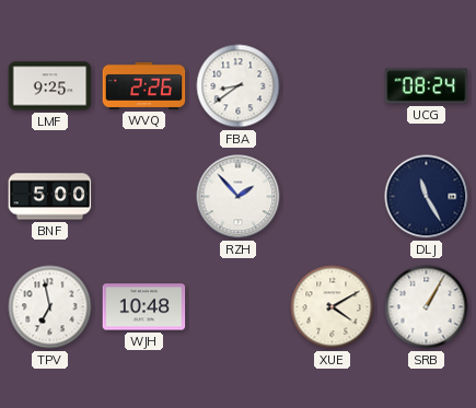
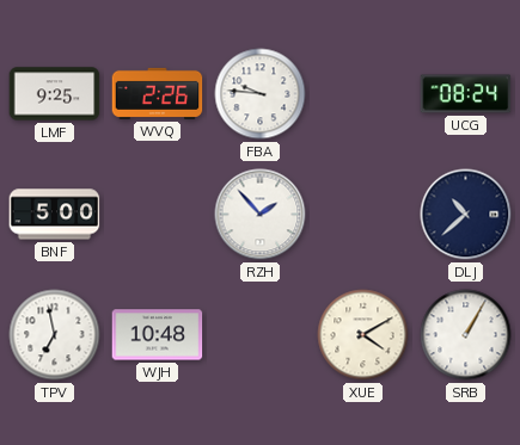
FBA: 8:39 -> 9:46 (261, 94)
DLJ: 11:25 -> 10:38 (466, 215)
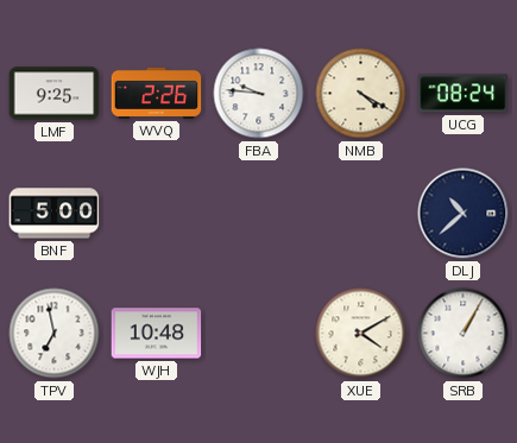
NMB: none -> 4:20 (361, 94)
RZH: 1:53 -> none (261, 215)
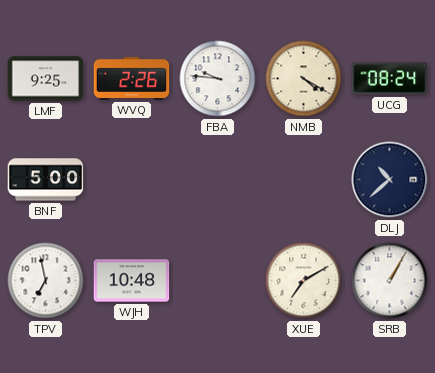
XUE: 4:10 -> 7:10 (304, 281)
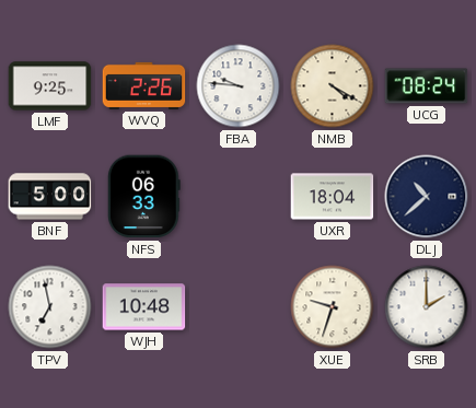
NFS: none -> 06:33 (143, 197)
UXR: none -> 18:04 (333, 197)
XUE: 7:10 -> 9:33 (333, 307)
SRB: 1:05 -> 2:00 (427, 307)
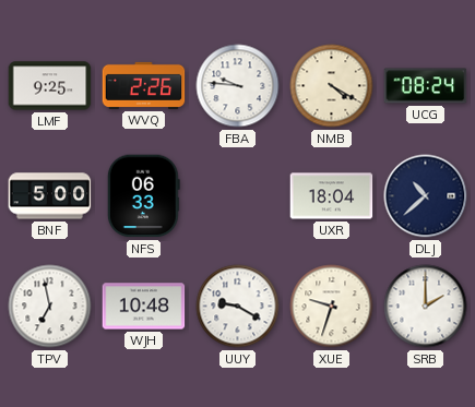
UUY: none -> 9:20 (238, 307)
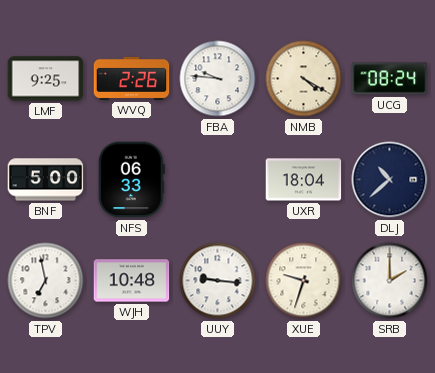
UUY: 9:20 -> 9:16 (218, 281)
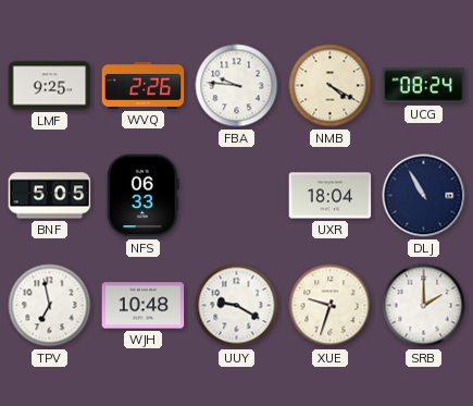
BNF: 5:00 -> 5:05 (50, 196)
DLJ: 10:38 -> 10:55 (424, 196)
UUY: 9:16 -> 9:20 (237, 306)
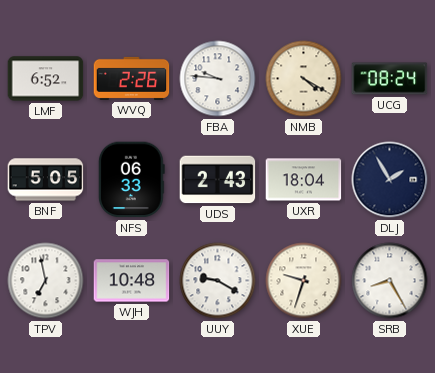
LMF: 9:25 -> 6:52 (46, 79)
UDS: none -> 2:43 (218, 180)
DLJ: 10:55 -> 1:55 (390, 180)
SRB: 2:00 -> 8:25 (390, 281)
